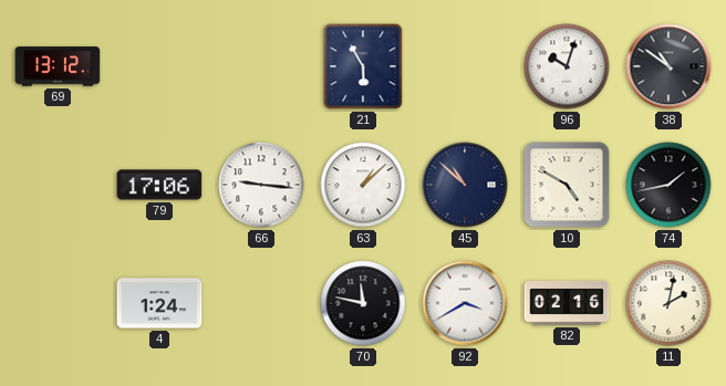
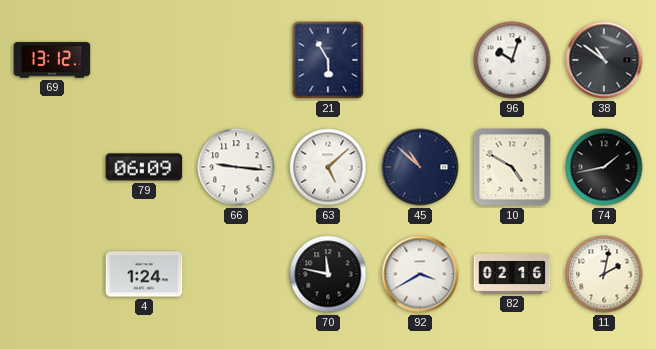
79: 17:06 -> 06:09 (144, 167)
63: 1:08 -> 5:08 (328, 167)
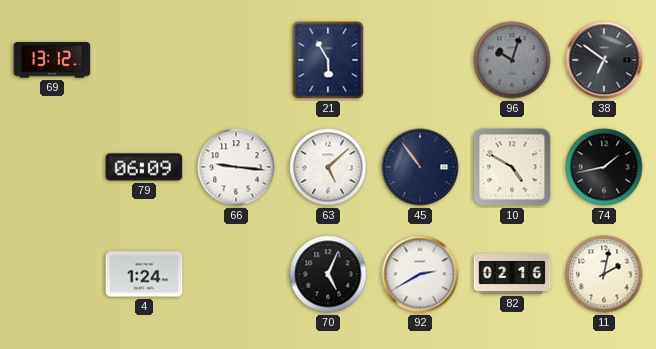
96 dial: white -> grey (512, 60)
38: 10:51 -> 6:51 (604, 60)
45: 10:52 -> 10:54 (420, 167)
70: 11:47 -> 5:04 (328, 274)
92: 3:40 -> 2:40 (420, 274)
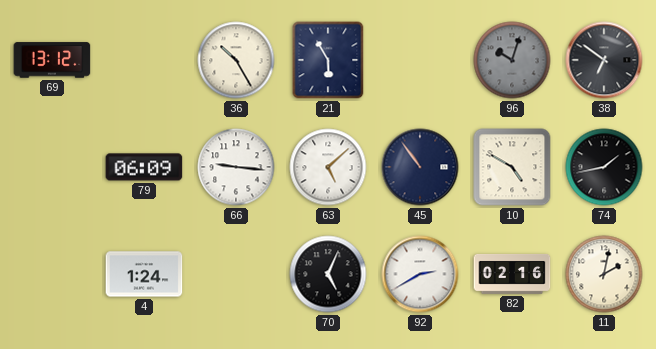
36: none -> 10:25 (236, 60)
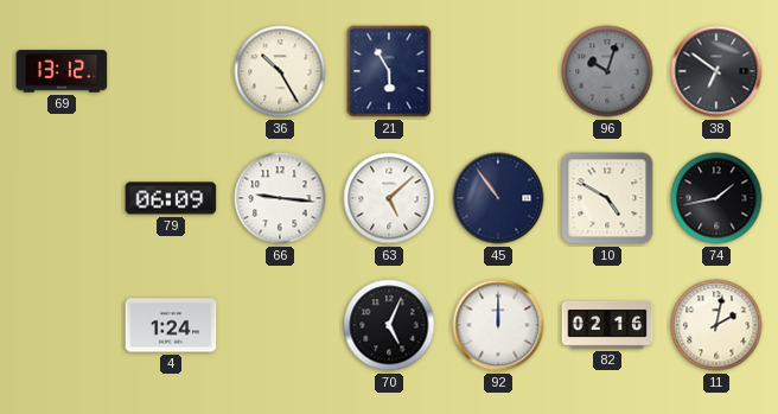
92: 2:40 -> 12:00 (498, 325)
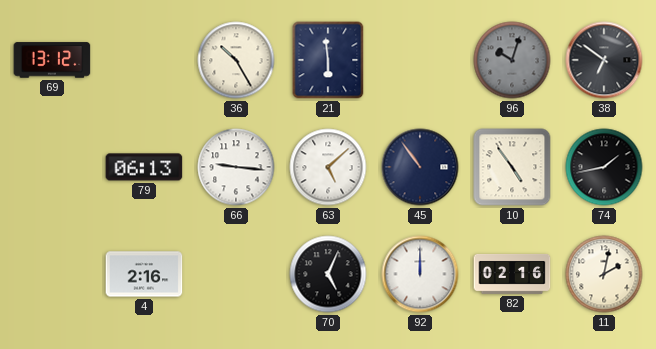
21: 5:55 -> 5:59 (328, 60)
79: 06:09 -> 06:13 (144, 167)
10: 4:50 -> 4:54 (512, 167)
4: 1:24 -> 2:16 (144, 274)
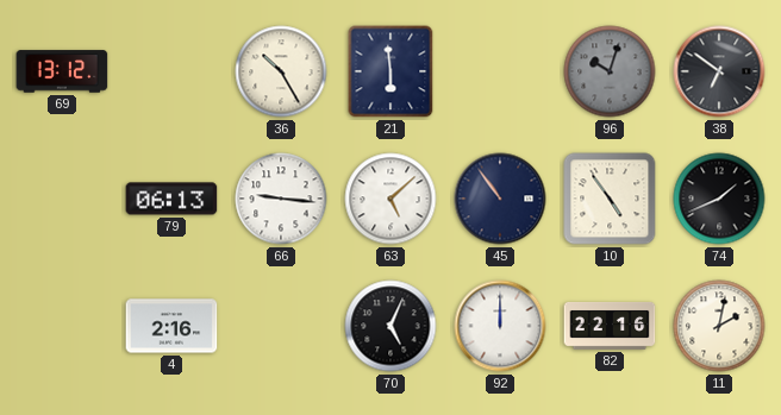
74: 1:43 -> 1:41 (719, 199)
82: 02:16 -> 22:16 (610, 326)
